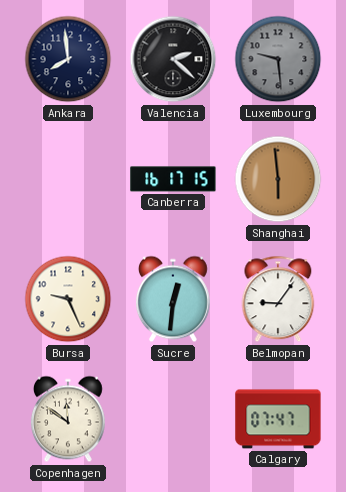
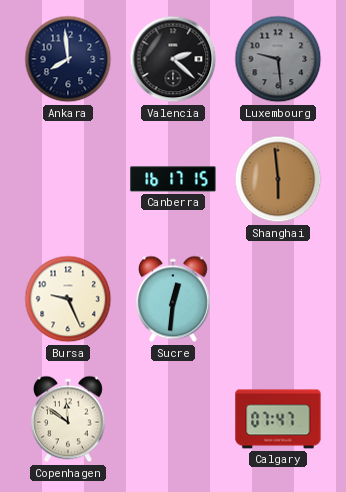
Belmopan: 9:06 -> none (278, 299)
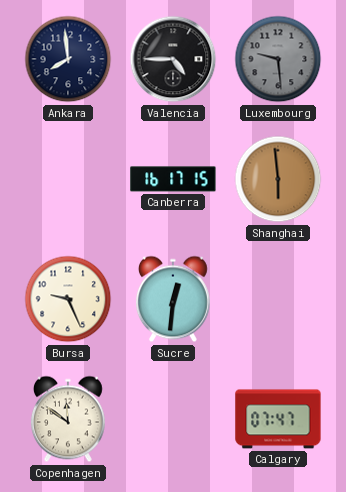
Valencia: 2:22 -> 4:45 (173, 59)
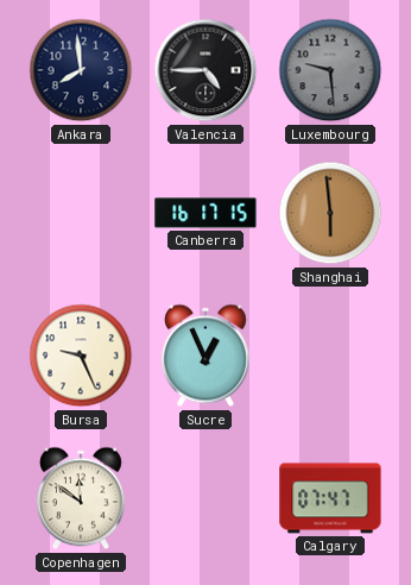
Sucre: 12:31 -> 12:56 (205, 356)
